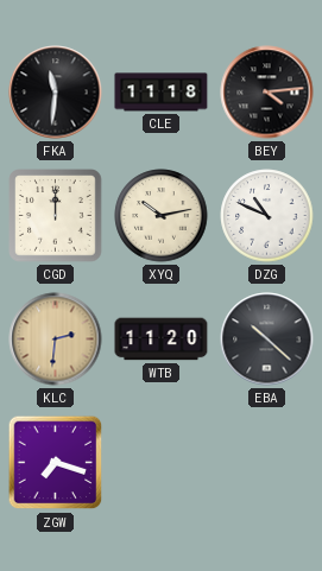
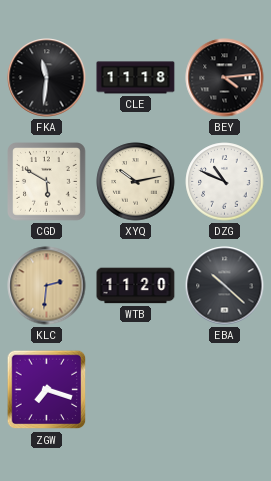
CGD: 12:00 -> 5:50 (47, 182)
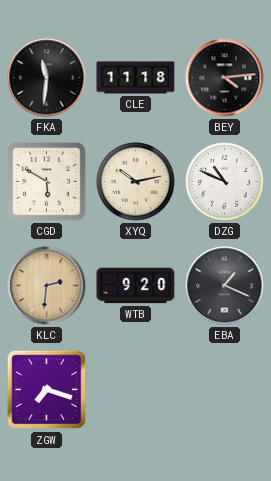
WTB: 11:20 -> 9:20 (136, 286)
EBA: 10:22 -> 1:19 (225, 286)
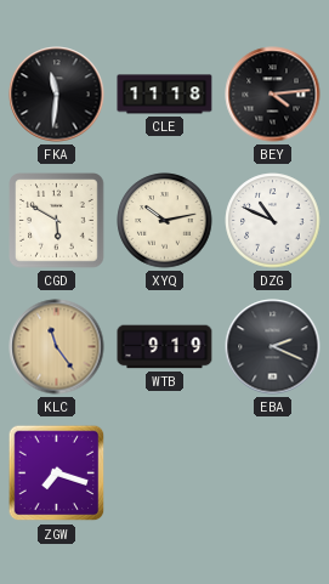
KLC: 2:31 -> 11:24 (57, 347)
WTB: 9:20 -> 9:19 (165, 347)
EBA: 1:19 -> 2:19 (273, 347)
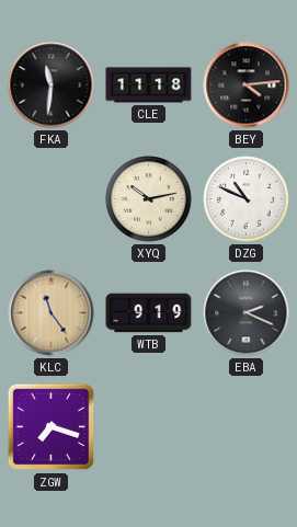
CGD: 5:50 -> none (57, 221)
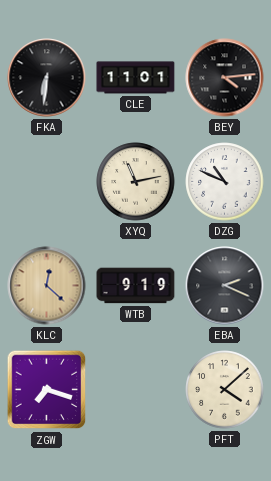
FKA: 11:31 -> 6:31 (47, 78)
CLE: 11:18 -> 11:01 (136, 78)
XYQ: 10:13 -> 11:13 (136, 182)
KLC: 11:24 -> 12:22 (47, 286)
PFT: none -> 4:08 (225, 390)
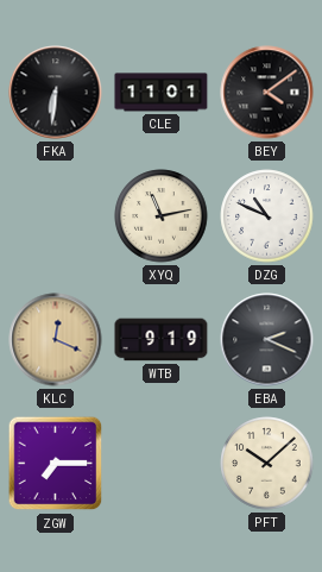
BEY: 4:14 -> 4:09 (267, 93)
KLC: 12:22 -> 12:19 (56, 340)
ZGW: 7:18 -> 7:15 (56, 464)
PFT: 4:08 -> 10:08 (267, 464)
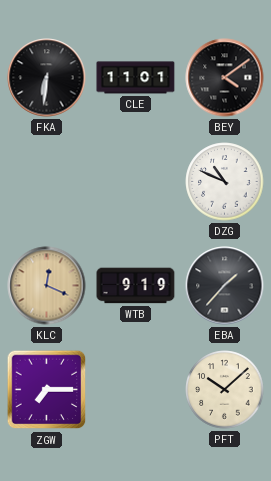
XYQ: 11:13 -> none (162, 216)
EBA: 2:19 -> 1:37 (225, 286)
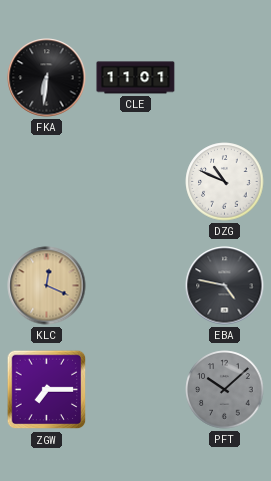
BEY: 4:09 -> none (225, 78)
WTB: 9:19 -> none (136, 286)
EBA: 1:37 -> 4:47 (225, 286)
PFT dial: cream -> grey (225, 390)
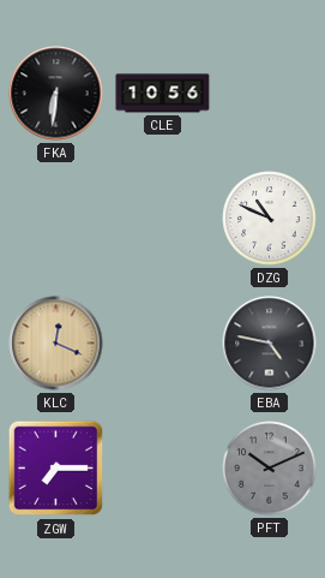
CLE: 11:01 -> 10:56 (163, 94)
PFT: 10:08 -> 10:11 (270, 469)
